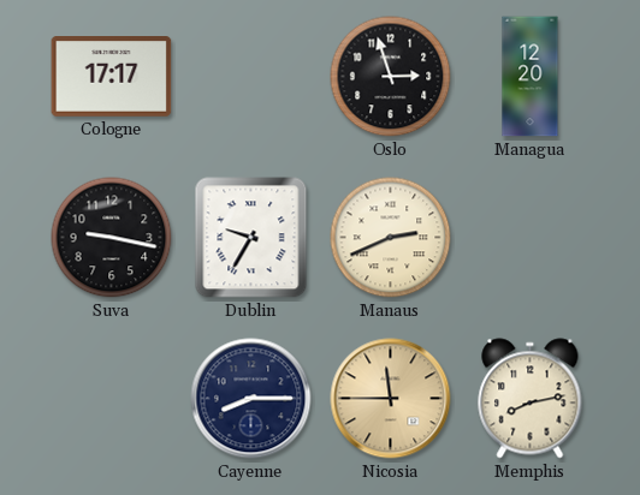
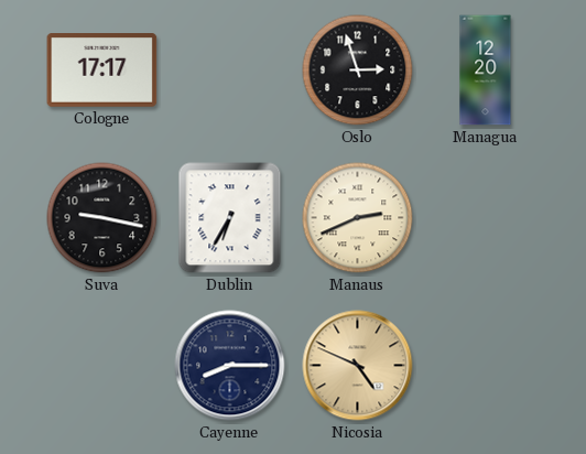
Dublin: 9:35 -> 6:35 (230, 218)
Nicosia: 11:45 -> 4:49 (358, 366)
Memphis: 8:13 -> none (531, 399)
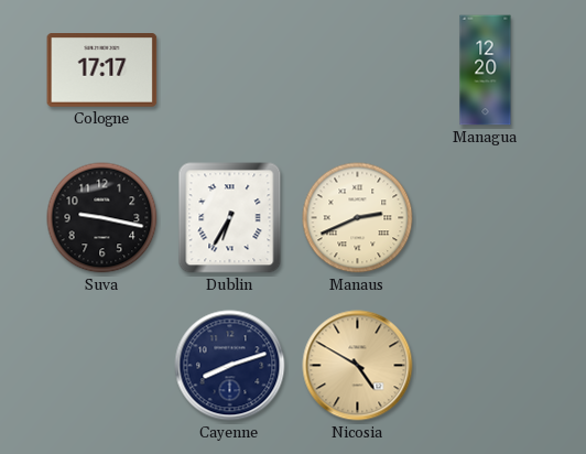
Oslo: 2:57 -> none (358, 71)
Cayenne: 8:15 -> 8:12 (230, 366)
Nicosia: 4:49 -> 4:50 (358, 366)
